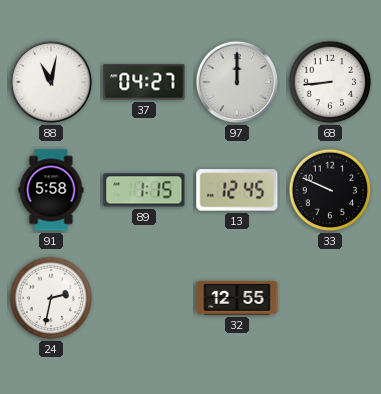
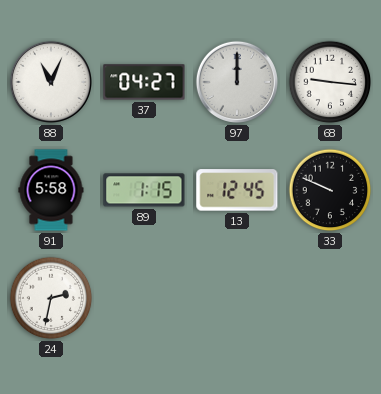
88: 11:02 -> 11:04 (51, 82)
68: 8:44 -> 9:16 (330, 82)
32: 12:55 -> none (237, 298)
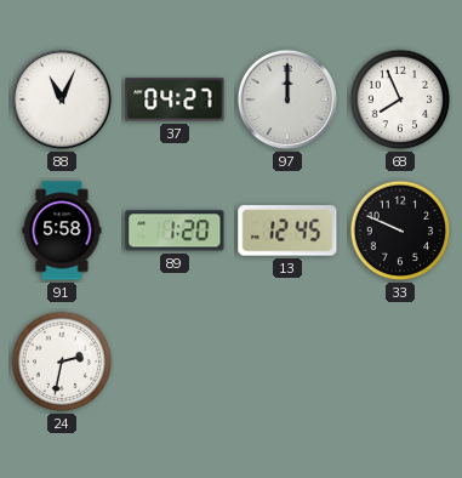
68: 9:16 -> 7:56 (400, 99)
89: 1:15 -> 1:20 (175, 231)
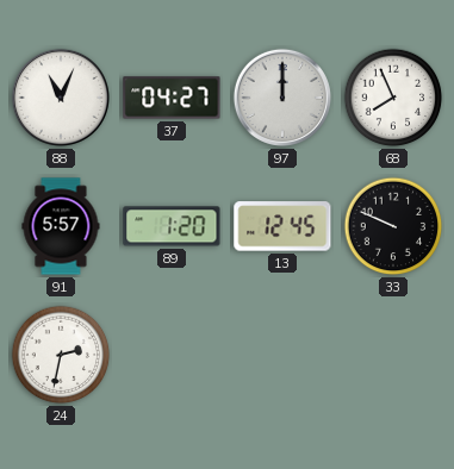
91: 5:58 -> 5:57 (61, 226)
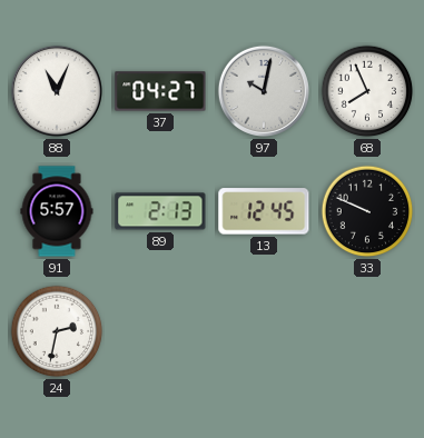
97: 12:00 -> 10:02 (264, 91)
89: 1:20 -> 2:13 (160, 211)
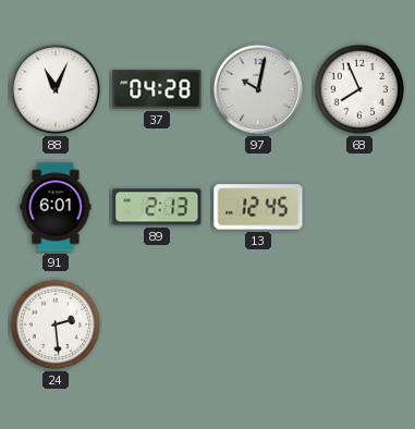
37: 04:27 -> 04:28 (157, 89)
91: 5:57 -> 6:01 (56, 207)
33: 9:49 -> none (367, 211)
24: 2:32 -> 2:29 (56, 324)
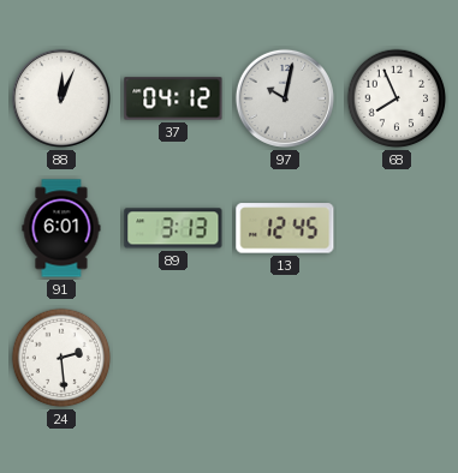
88: 11:04 -> 12:04 (61, 98)
37: 04:28 -> 04:12 (173, 98)
89: 2:13 -> 3:13 (173, 228)
